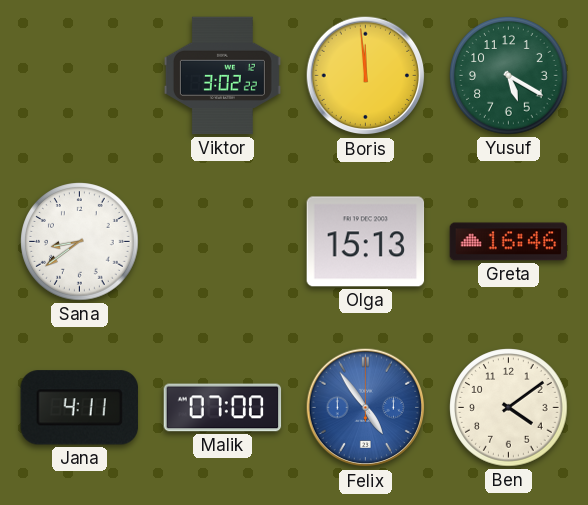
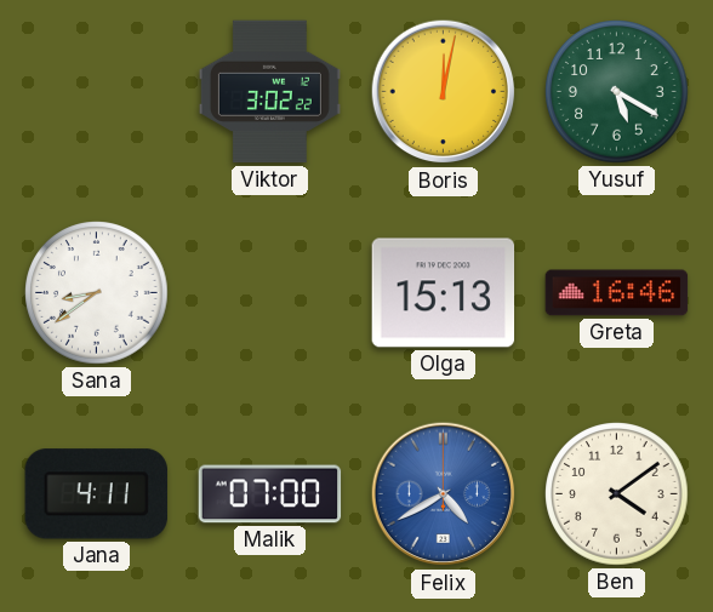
Boris: 11:59 -> 12:02 (444, 92)
Felix: 4:54 -> 4:40 (444, 494)
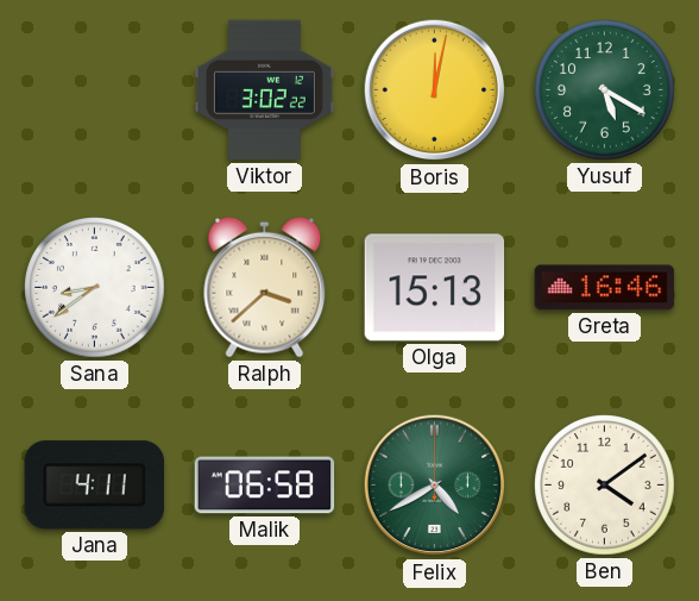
Ralph: none -> 3:38 (265, 287)
Malik: 07:00 -> 06:58 (265, 486)
Felix dial: blue -> green (435, 486)
